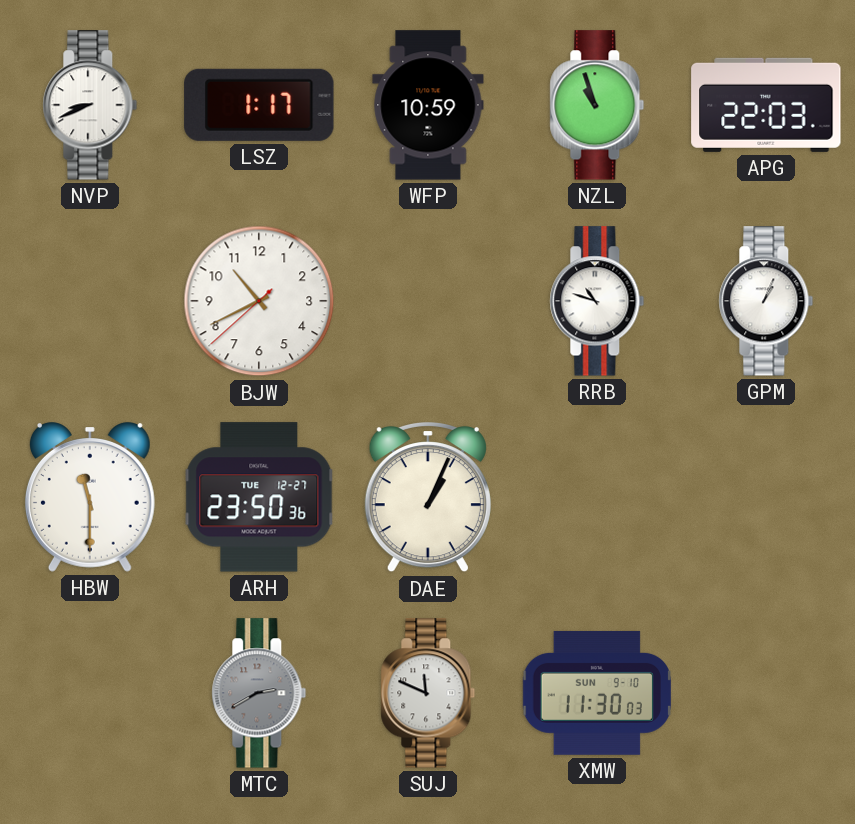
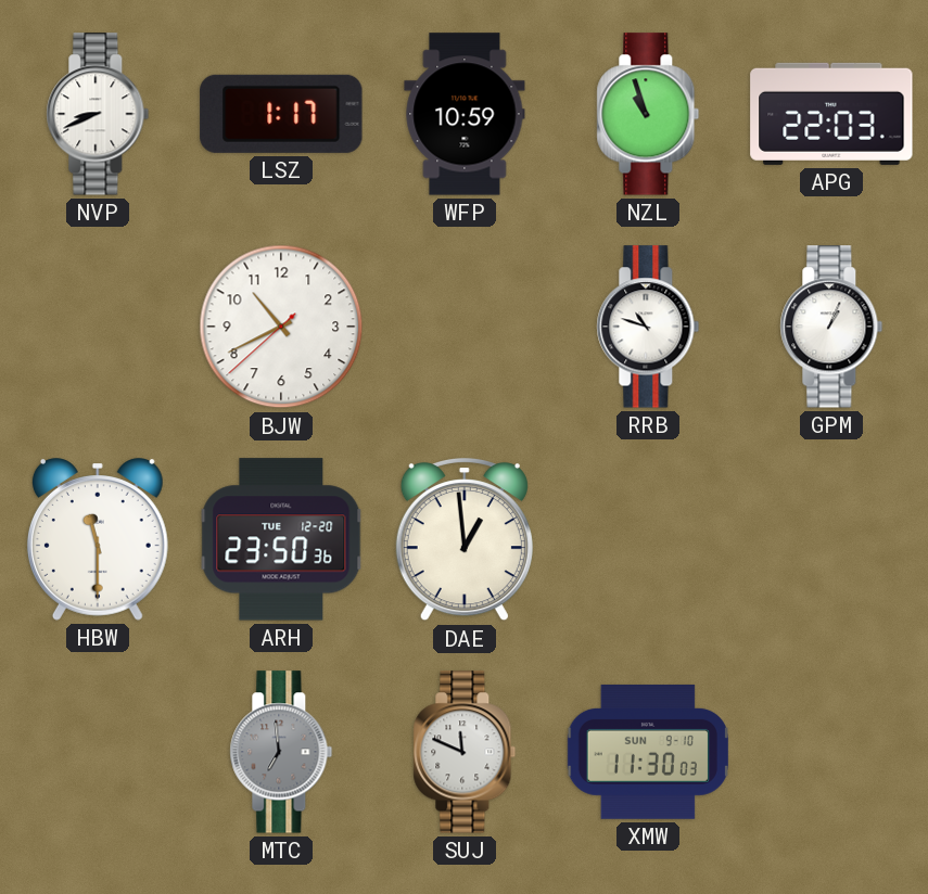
ARH date: TUE 12-27 -> TUE 12-20 (281, 539)
DAE: 1:04 -> 12:59 (465, 540)
MTC: 2:40 -> 6:59 (281, 752)
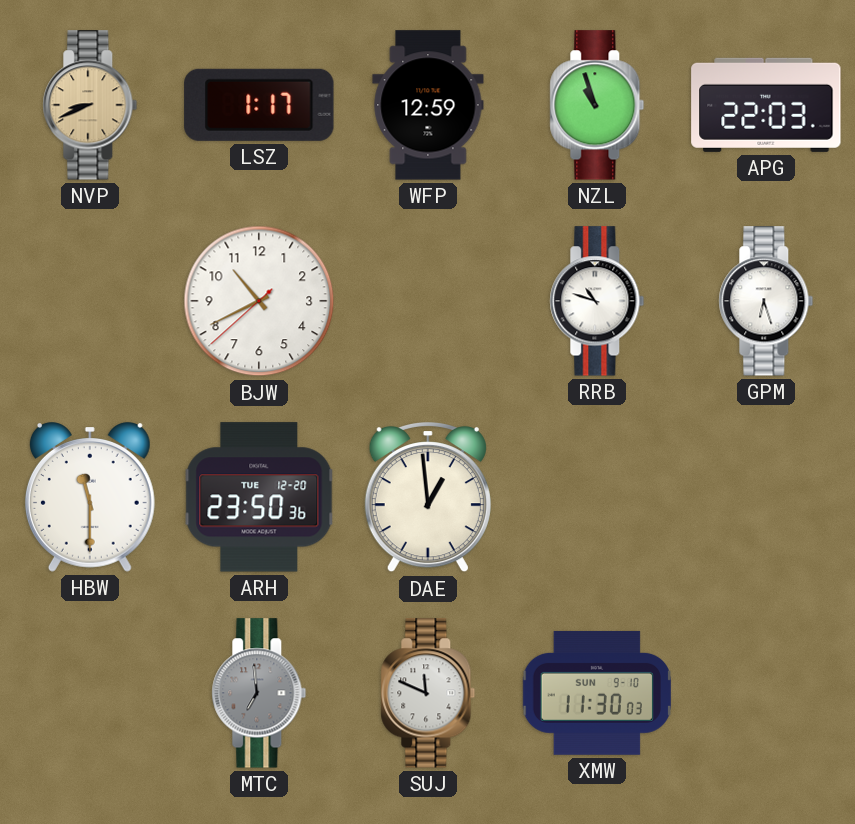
NVP dial: white -> champagne (90, 105)
WFP: 10:59 -> 12:59 (428, 105)
GPM: 1:04 -> 6:27 (766, 301)
